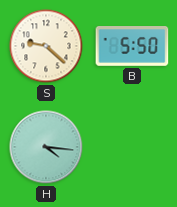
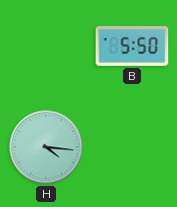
S: 9:22 -> none (46, 46)
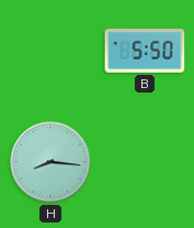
H: 4:16 -> 8:16 (50, 162)
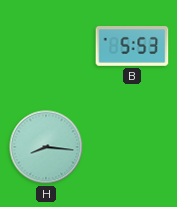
B: 5:50 -> 5:53 (132, 47)
